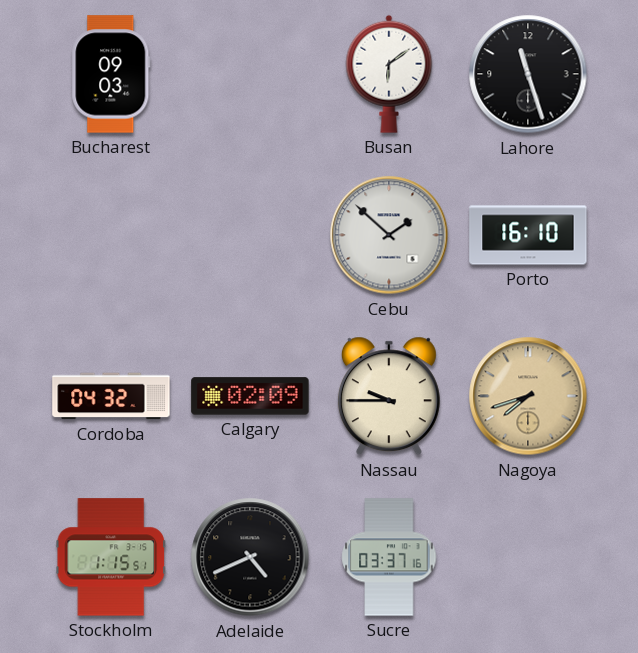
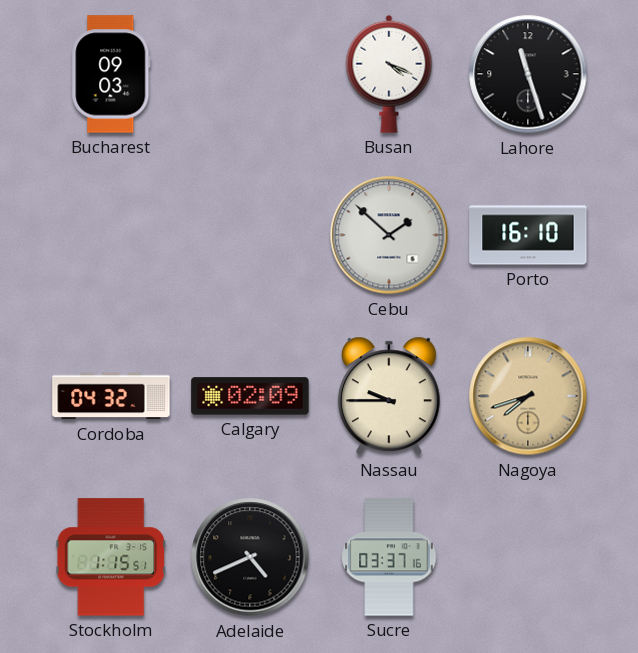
Busan: 6:09 -> 4:19 (389, 74)
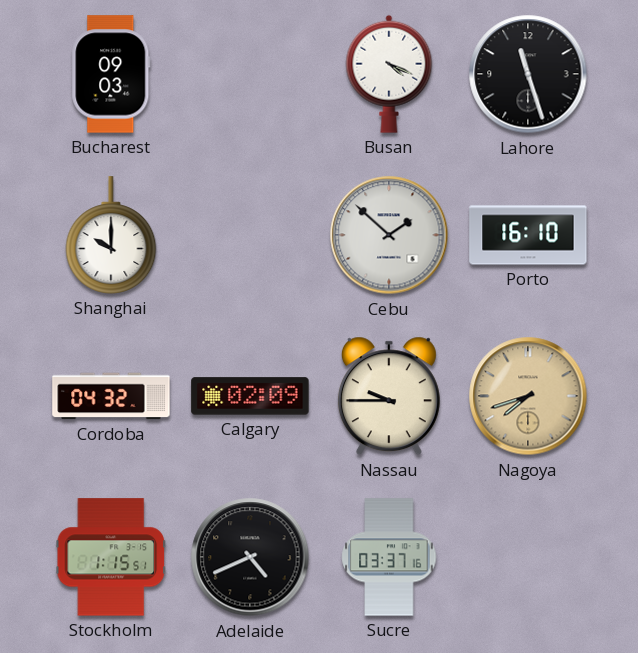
Shanghai: none -> 10:00 (111, 235)
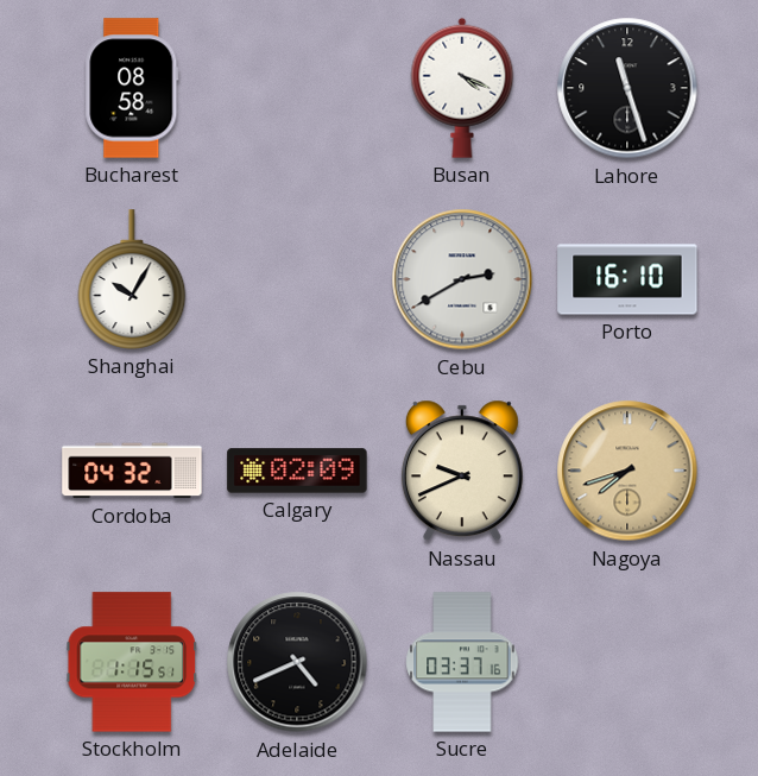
Bucharest: 09:03 -> 08:58 (132, 88)
Shanghai: 10:00 -> 10:05 (132, 279)
Cebu: 1:52 -> 2:40 (462, 279)
Nassau: 9:45 -> 9:41 (462, 471)
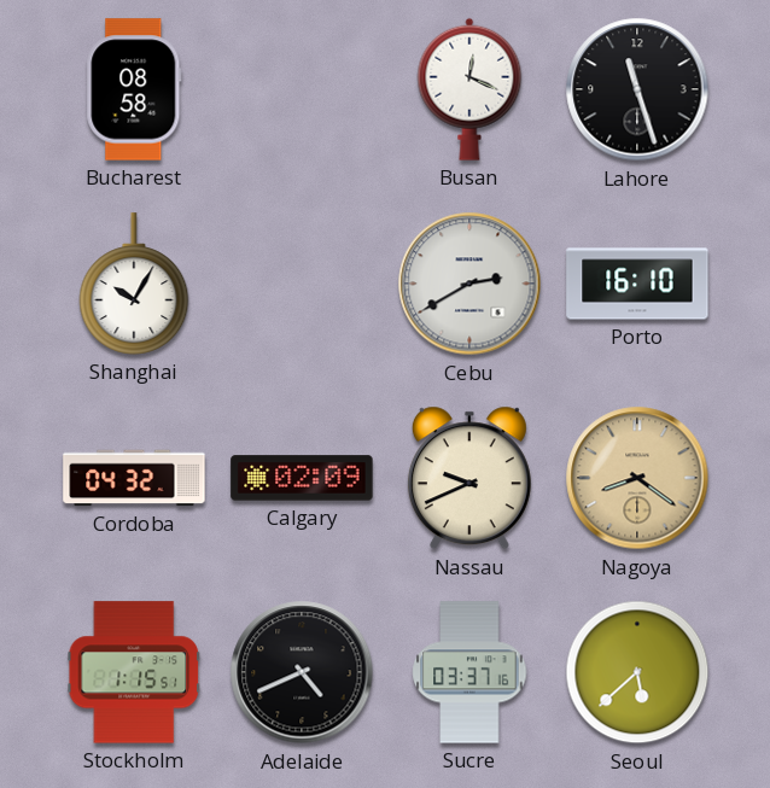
Busan: 4:19 -> 12:19 (469, 89)
Nagoya: 7:42 -> 8:21 (637, 478)
Seoul: none -> 5:38 (637, 672)
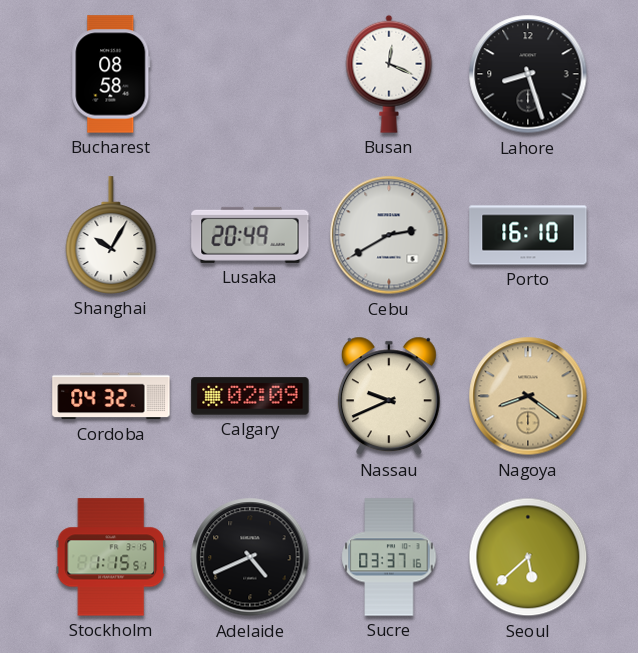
Lahore: 11:27 -> 8:27 (528, 74)
Lusaka: none -> 20:49 (250, 235)
